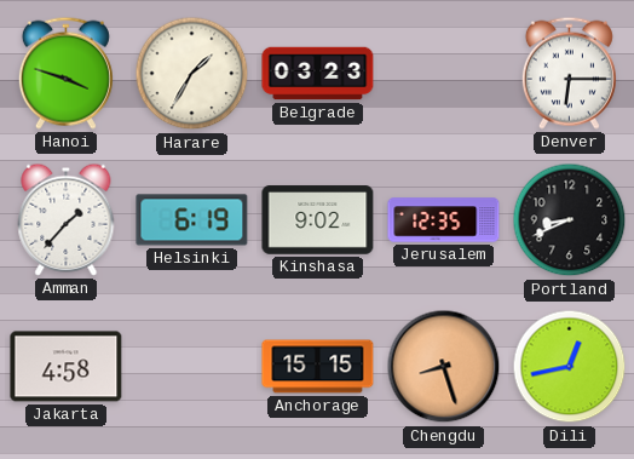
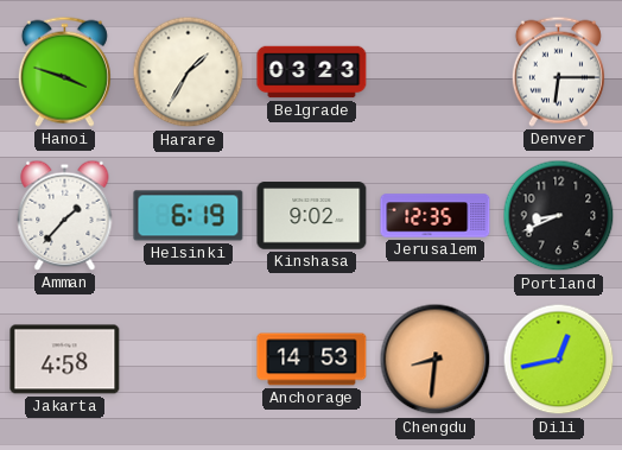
Anchorage: 15:15 -> 14:53 (312, 360)
Chengdu: 8:27 -> 8:31 (436, 360)
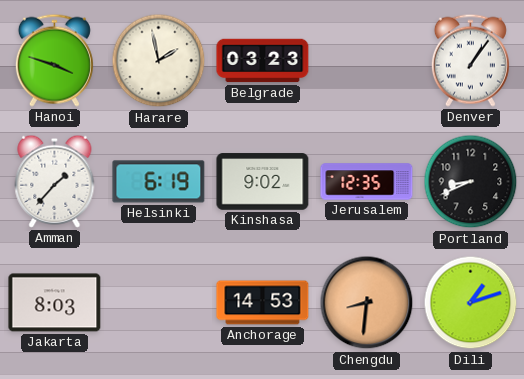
Harare: 1:35 -> 1:58 (159, 61)
Denver: 6:15 -> 1:06 (470, 60)
Jakarta: 4:58 -> 8:03 (55, 303)
Dili: 12:43 -> 1:12 (471, 303)
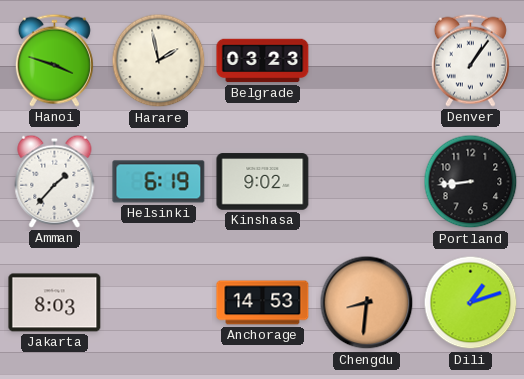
Jerusalem: 12:35 -> none (367, 182)
Portland: 8:41 -> 8:44 (471, 182)
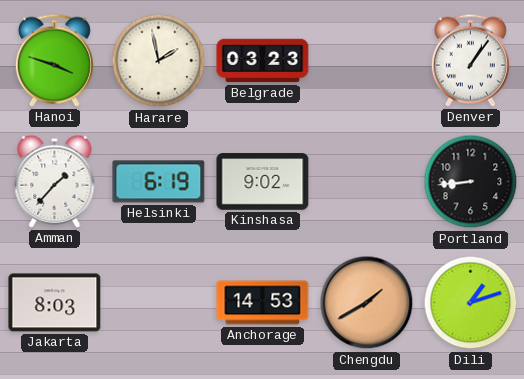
Chengdu: 8:31 -> 1:40 (367, 303)
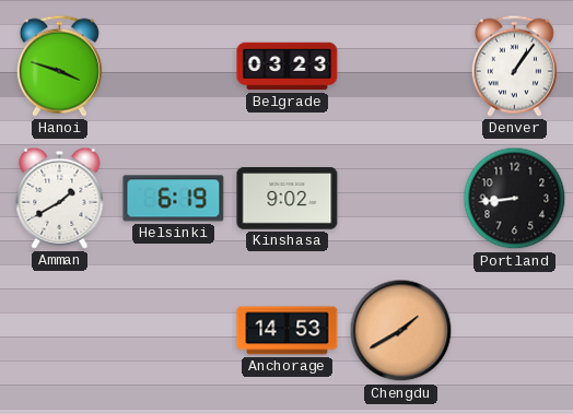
Harare: 1:58 -> none (159, 61)
Amman: 1:37 -> 1:40 (60, 198)
Jakarta: 8:03 -> none (55, 303)
Dili: 1:12 -> none (471, 303)
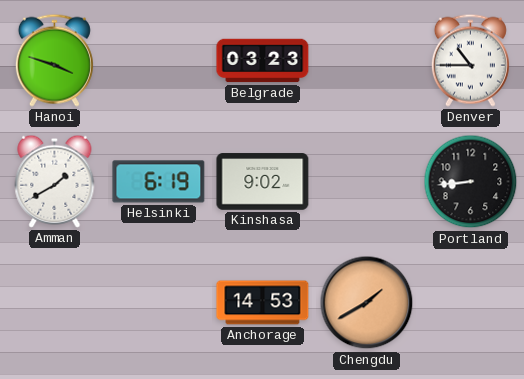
Denver: 1:06 -> 10:45 (470, 60)
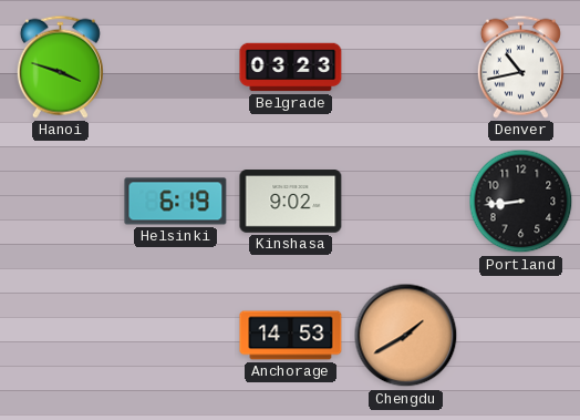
Denver: 10:45 -> 10:43 (520, 66)
Amman: 1:40 -> none (55, 181)
